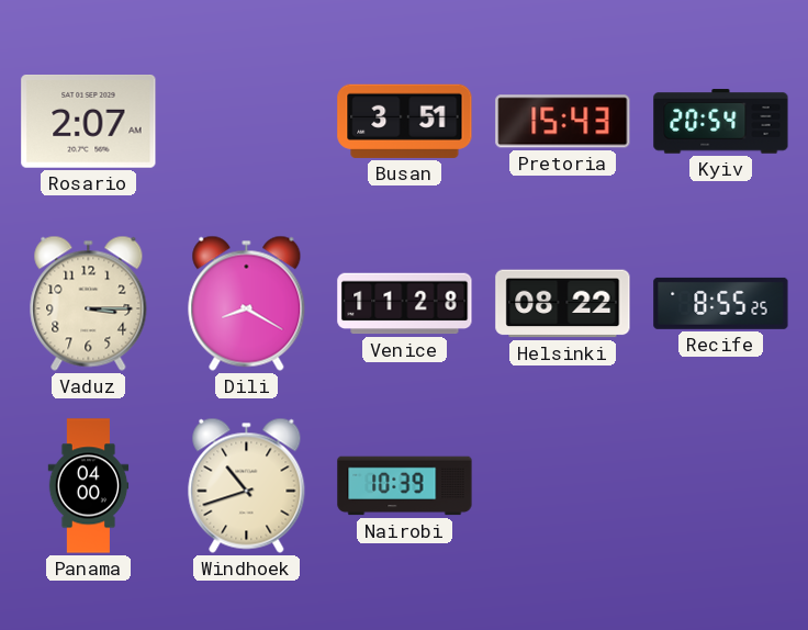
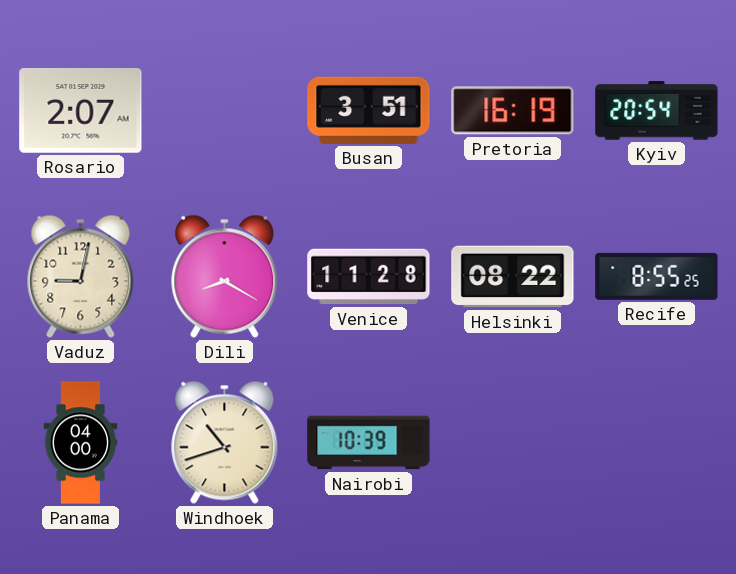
Pretoria: 15:43 -> 16:19 (513, 111)
Vaduz: 3:15 -> 9:02 (81, 276)
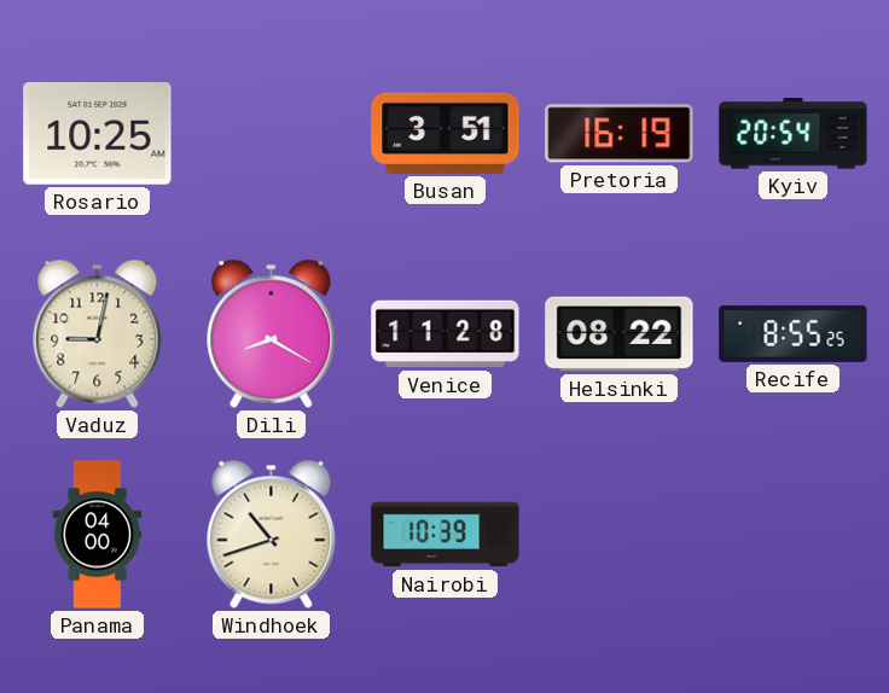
Rosario: 2:07 -> 10:25 (98, 134)
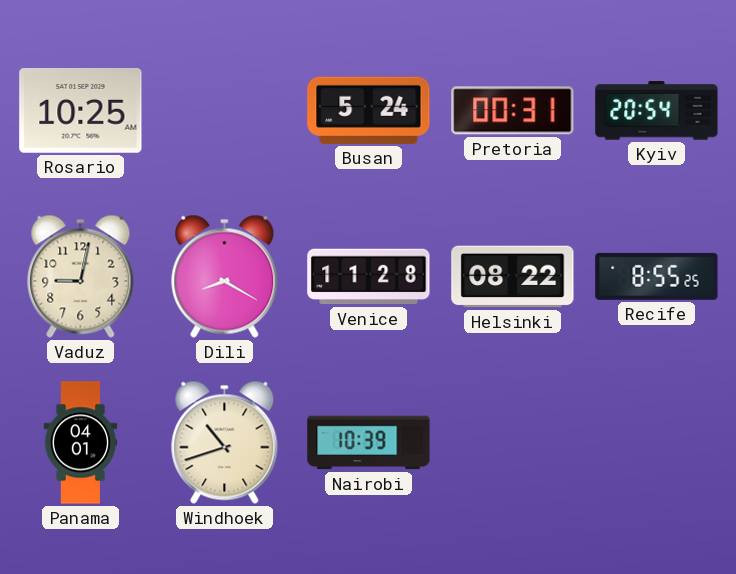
Busan: 3:51 -> 5:24 (369, 110)
Pretoria: 16:19 -> 00:31 (513, 111)
Panama: 04:00 -> 04:01 (81, 443)
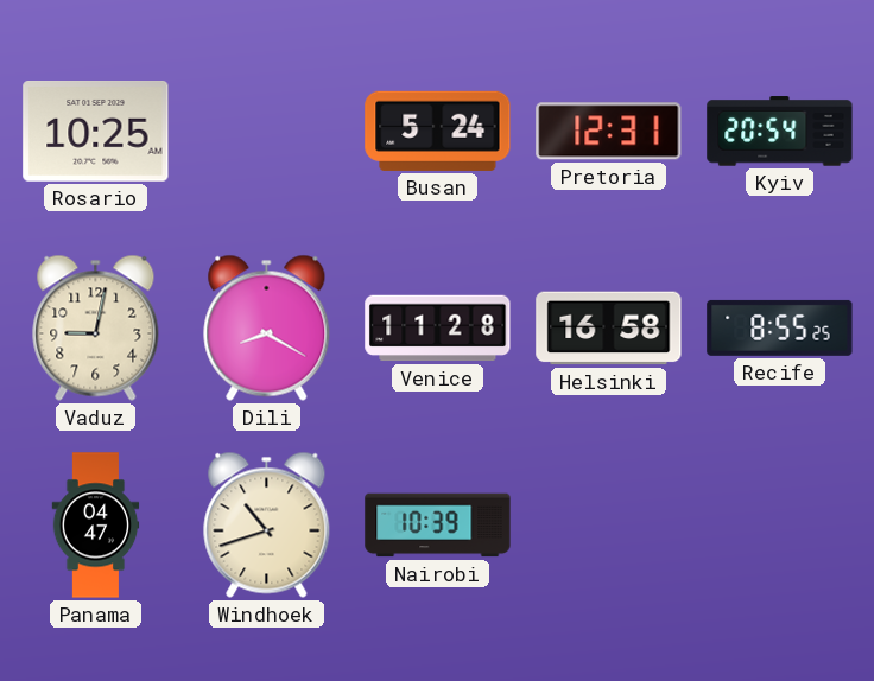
Pretoria: 00:31 -> 12:31 (609, 132)
Helsinki: 08:22 -> 16:58 (609, 329)
Panama: 04:01 -> 04:47 (96, 526)
